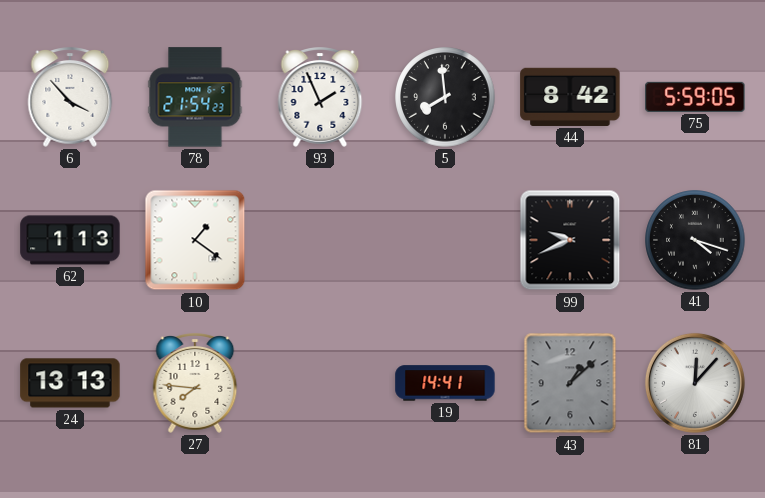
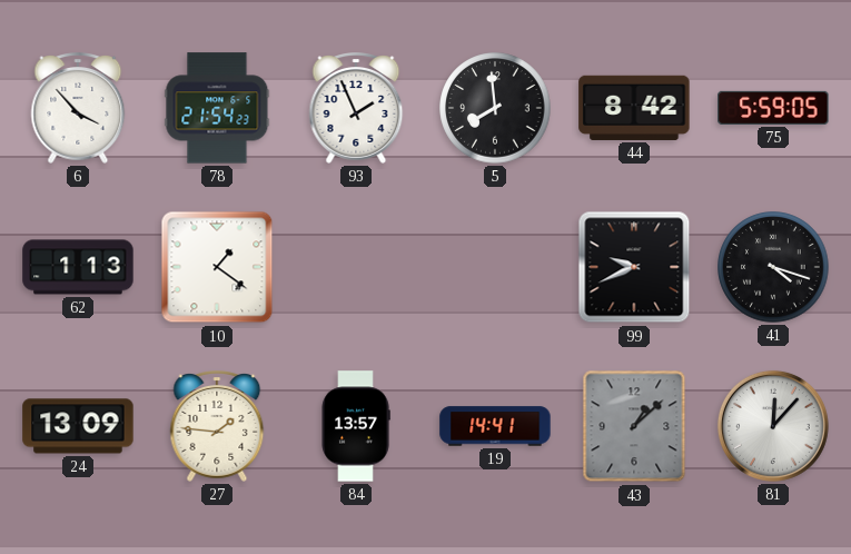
24: 13:13 -> 13:09 (78, 426)
27: 7:46 -> 1:46 (217, 427)
84: none -> 13:57 (356, 426)
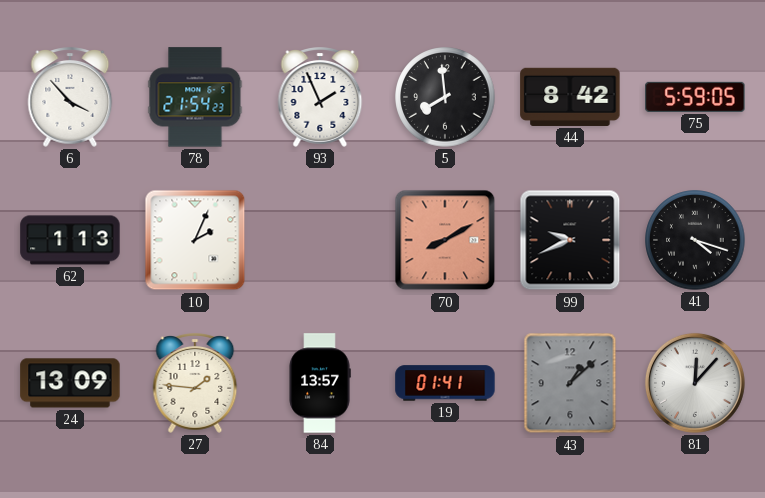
10: 1:21 -> 2:04 (195, 240)
70: none -> 8:10 (445, 240)
19: 14:41 -> 01:41 (445, 383)
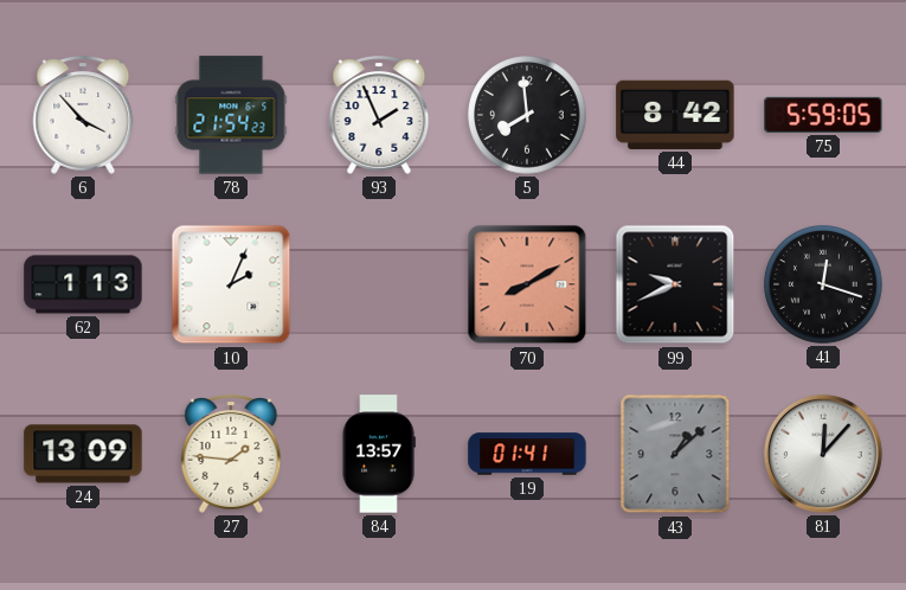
41: 4:18 -> 12:18 (823, 284)
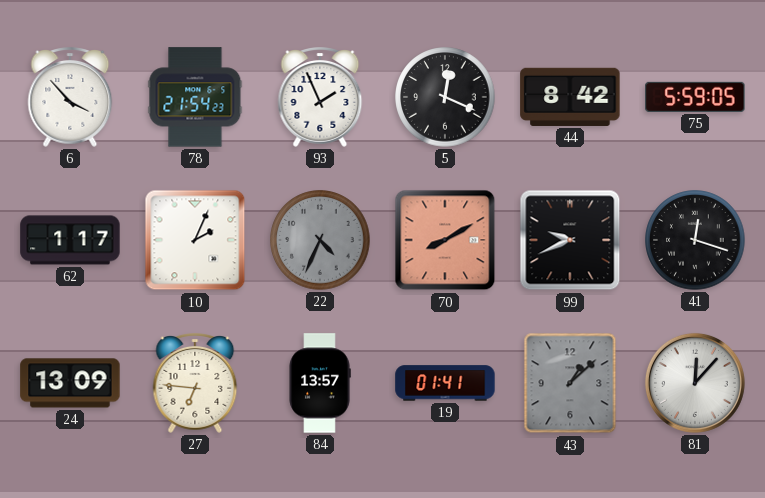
5: 7:59 -> 12:19 (445, 97)
62: 1:13 -> 1:17 (70, 240)
22: none -> 4:34 (320, 240)
27: 1:46 -> 6:46 (195, 384)
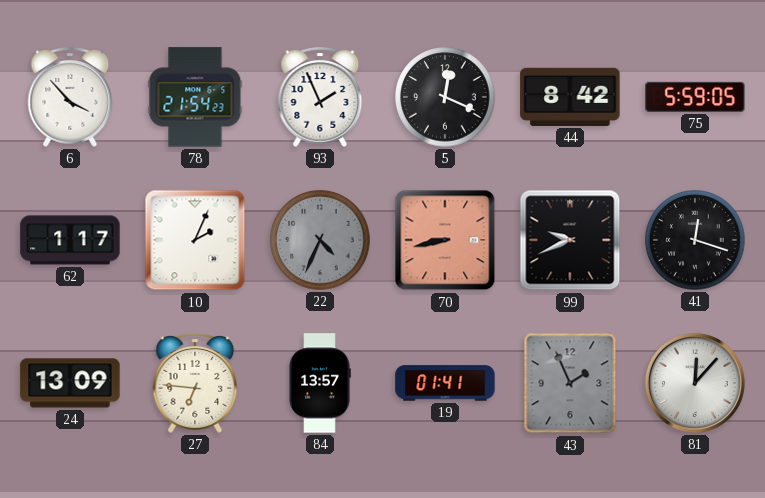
70: 8:10 -> 8:43 (445, 240)
43: 1:08 -> 1:56 (570, 383)
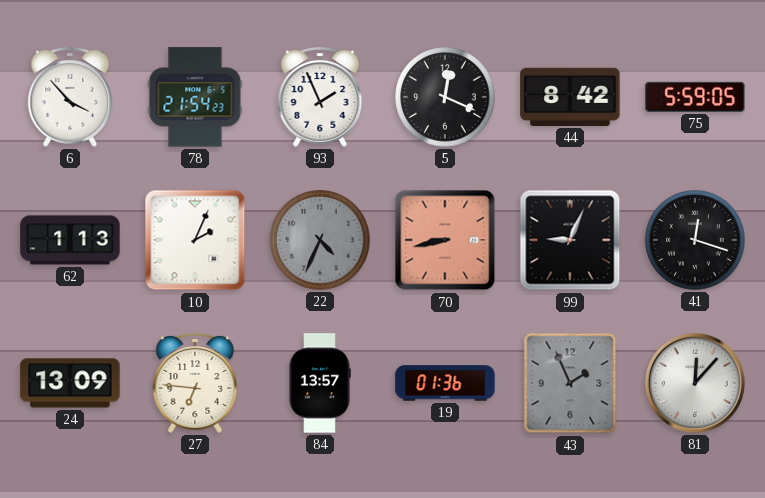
62: 1:17 -> 1:13 (70, 240)
99: 9:41 -> 9:04 (570, 240)
19: 01:41 -> 01:36 (445, 383)
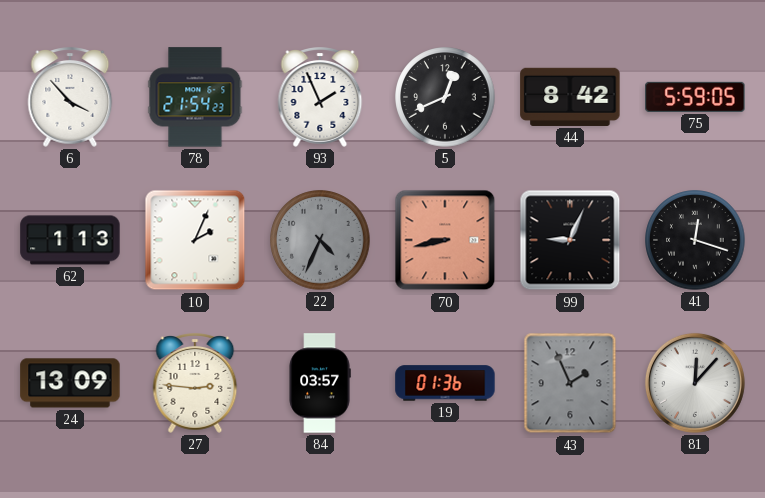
5: 12:19 -> 12:41 (445, 97)
27: 6:46 -> 2:46 (195, 384)
84: 13:57 -> 03:57 (320, 383)
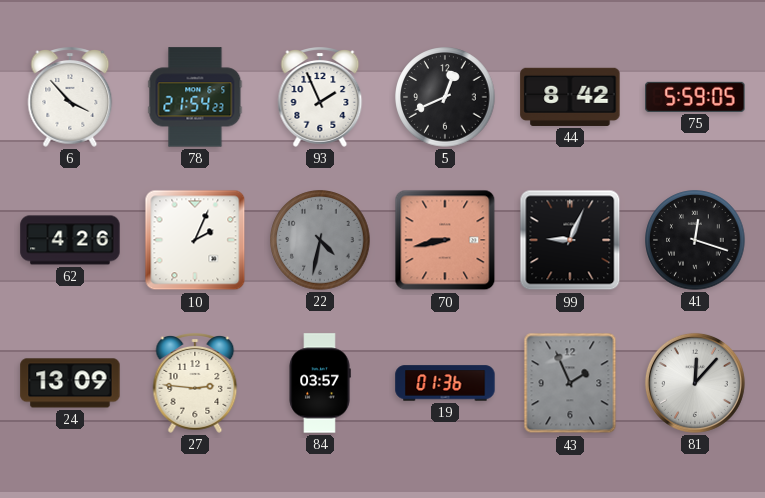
62: 1:13 -> 4:26 (70, 240)
22: 4:34 -> 4:32 (320, 240)
